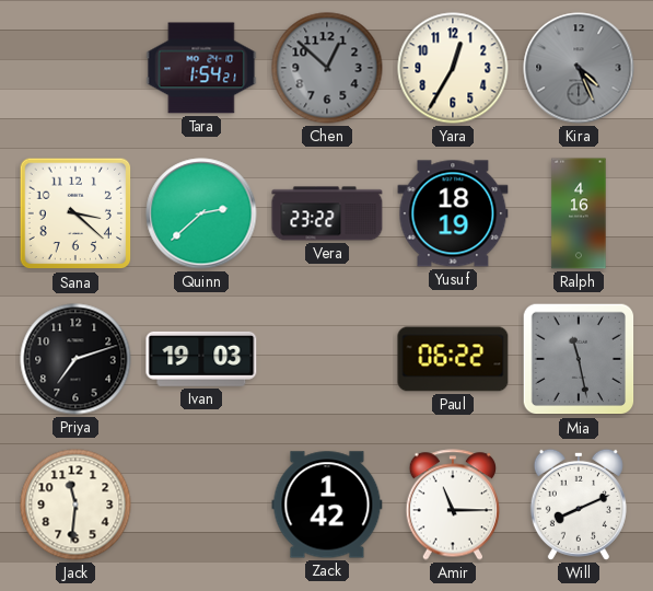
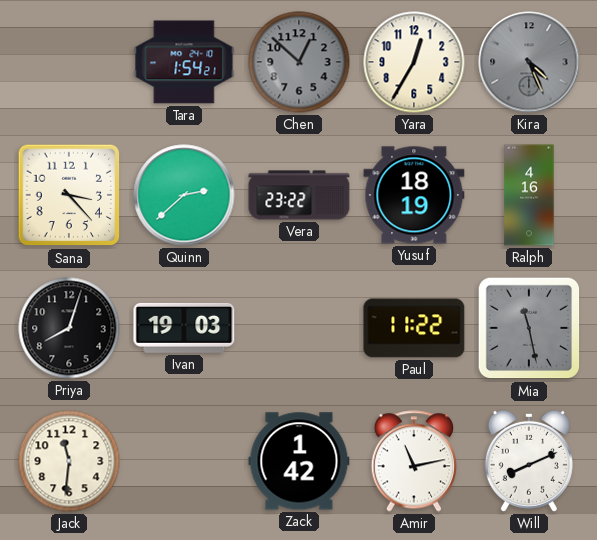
Sana: 3:22 -> 3:23 (69, 195)
Priya: 7:12 -> 8:03 (69, 328)
Paul: 06:22 -> 11:22 (414, 328)
Amir: 11:15 -> 11:13 (414, 461)
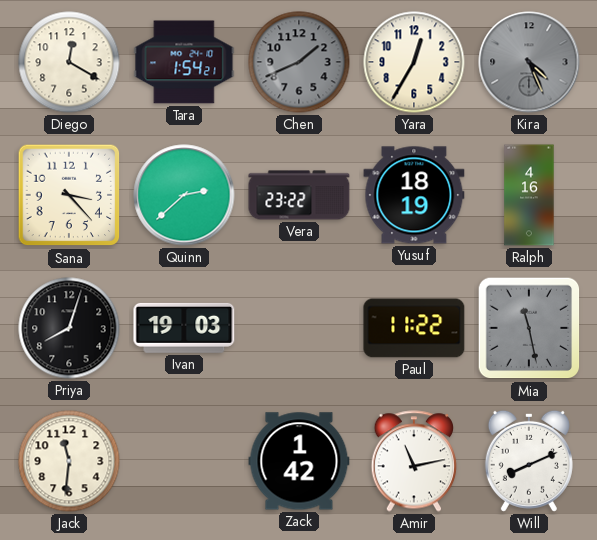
Diego: none -> 12:20 (69, 62)
Chen: 12:52 -> 1:41 (299, 62)
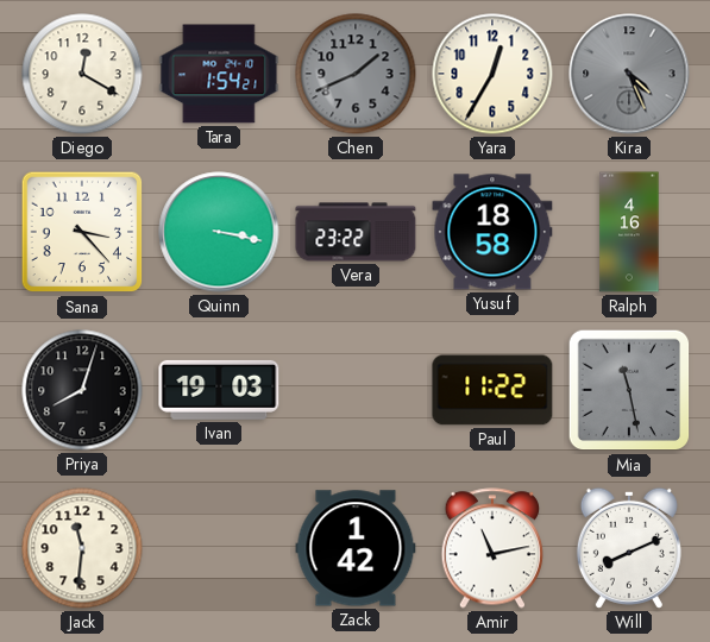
Quinn: 2:38 -> 3:17 (219, 232)
Yusuf: 18:19 -> 18:58 (492, 232)
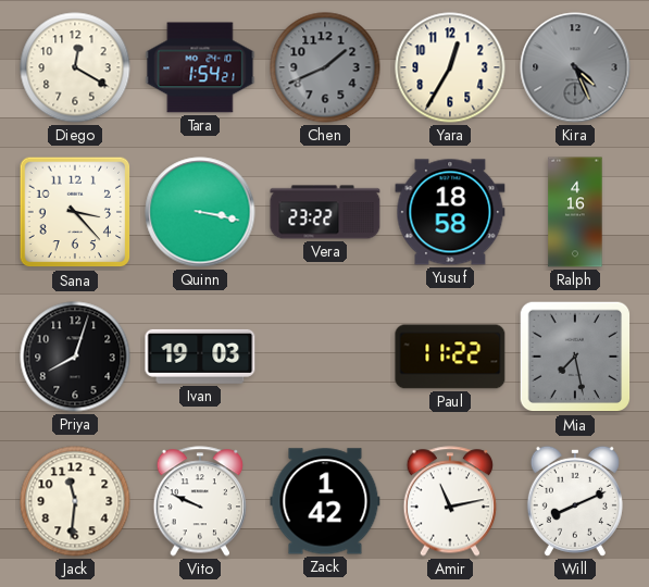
Mia: 11:28 -> 7:28 (575, 357)
Vito: none -> 9:49 (200, 501)
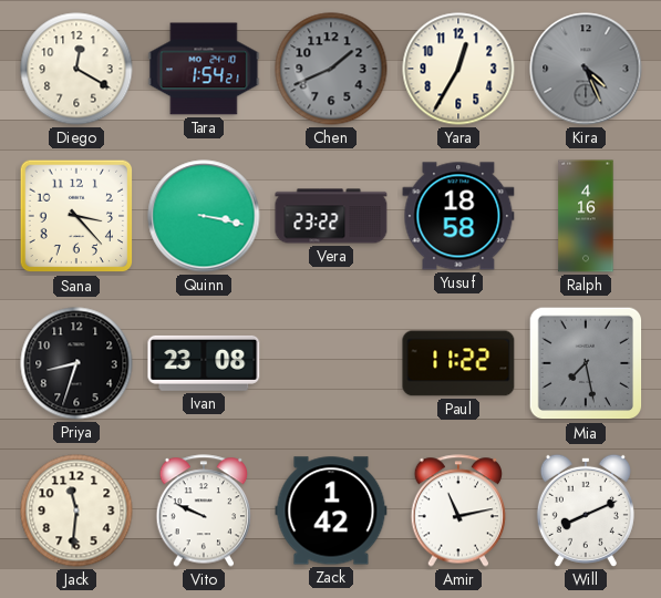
Priya: 8:03 -> 8:33 (76, 363)
Ivan: 19:03 -> 23:08 (204, 363)
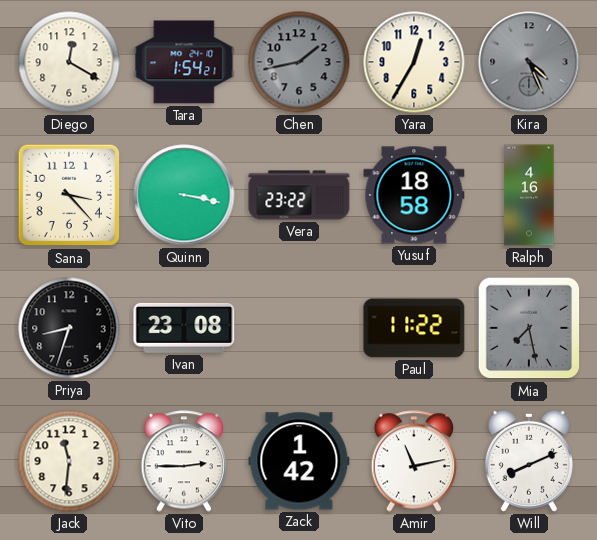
Chen: 1:41 -> 1:43 (299, 62)
Vito: 9:49 -> 2:45 (184, 461)
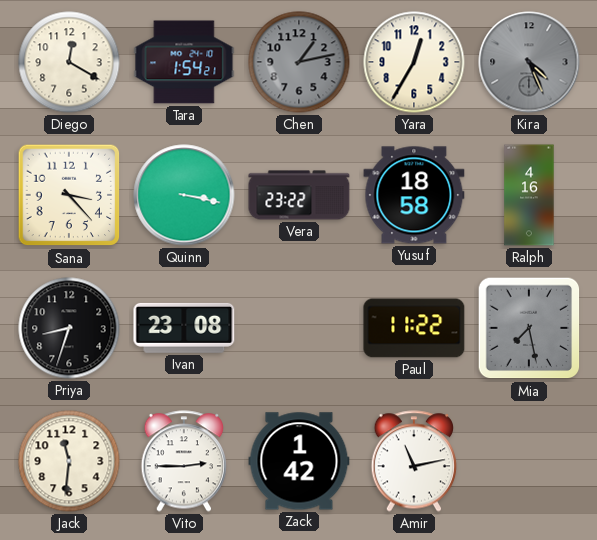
Chen: 1:43 -> 1:13 (299, 62)
Will: 8:11 -> none (529, 461)
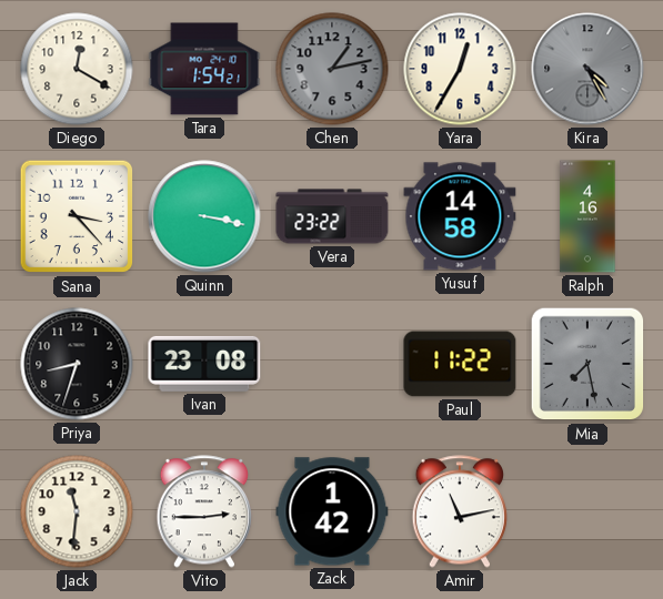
Kira: 4:26 -> 4:25 (587, 69)
Yusuf: 18:58 -> 14:58 (460, 216)
